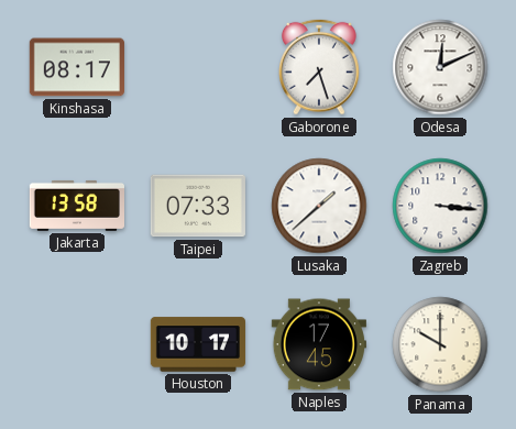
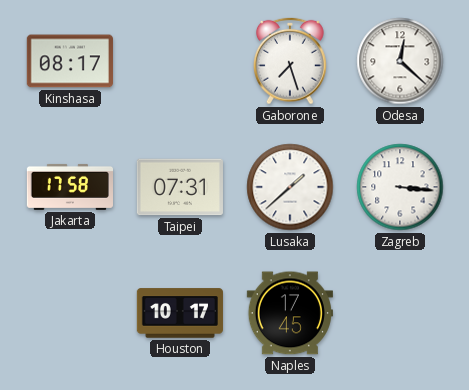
Odesa: 12:11 -> 12:22 (400, 61)
Jakarta: 13:58 -> 17:58 (69, 187)
Taipei: 07:33 -> 07:31 (180, 187)
Panama: 10:00 -> none (440, 344)
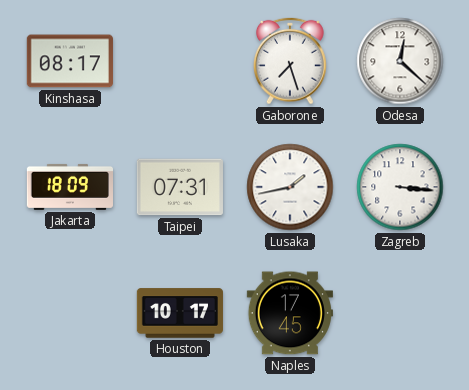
Jakarta: 17:58 -> 18:09 (69, 187)
Lusaka: 1:38 -> 1:43 (290, 187)
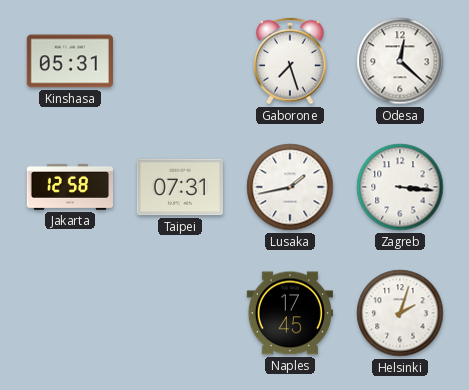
Kinshasa: 08:17 -> 05:31 (70, 61)
Jakarta: 18:09 -> 12:58 (69, 187)
Houston: 10:17 -> none (180, 313)
Helsinki: none -> 2:03 (400, 313)
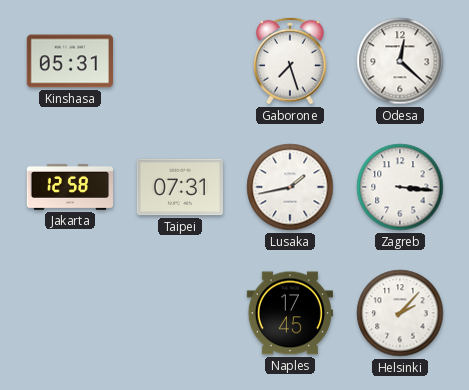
Helsinki: 2:03 -> 2:07 (400, 313)
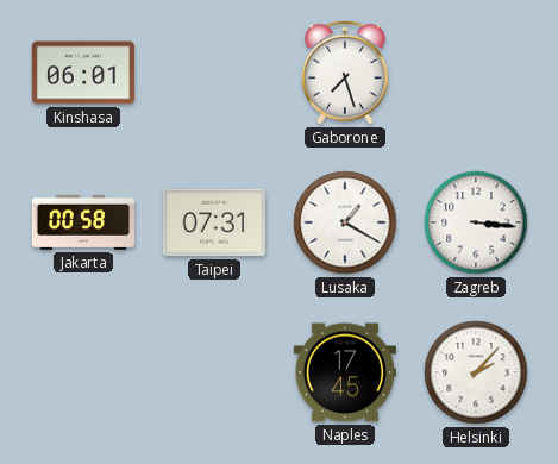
Kinshasa: 05:31 -> 06:01 (83, 73)
Odesa: 12:22 -> none (400, 61)
Jakarta: 12:58 -> 00:58 (82, 222)
Lusaka: 1:43 -> 1:20 (345, 222)
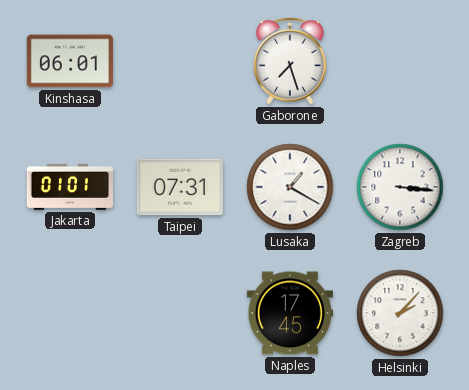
Jakarta: 00:58 -> 01:01 (69, 187)
